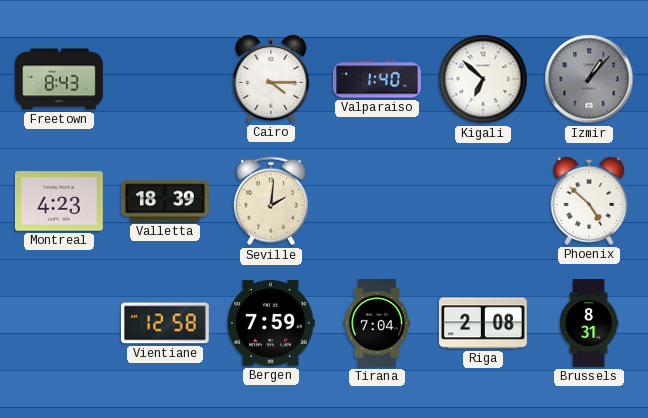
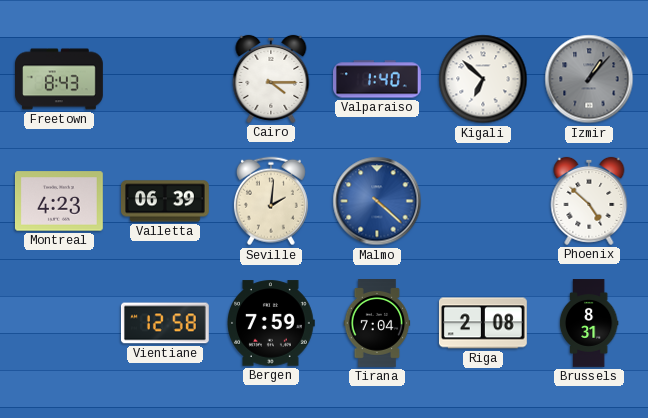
Valletta: 18:39 -> 06:39 (166, 201)
Malmo: none -> 4:22 (377, 201)
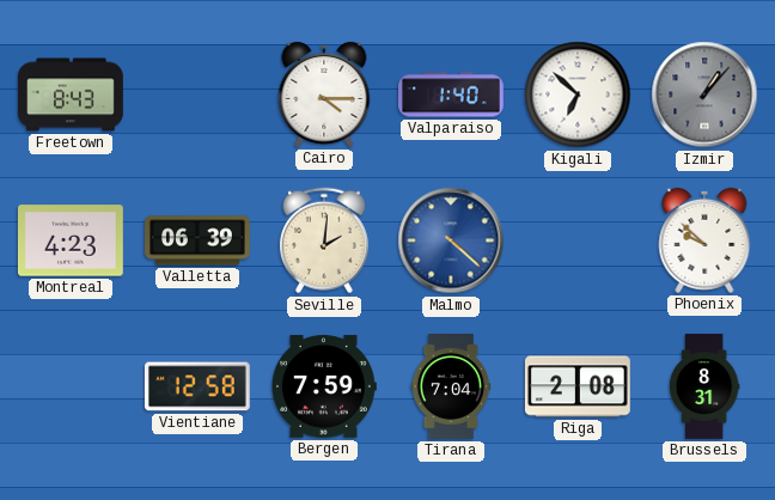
Phoenix: 4:52 -> 9:52 (704, 240)
